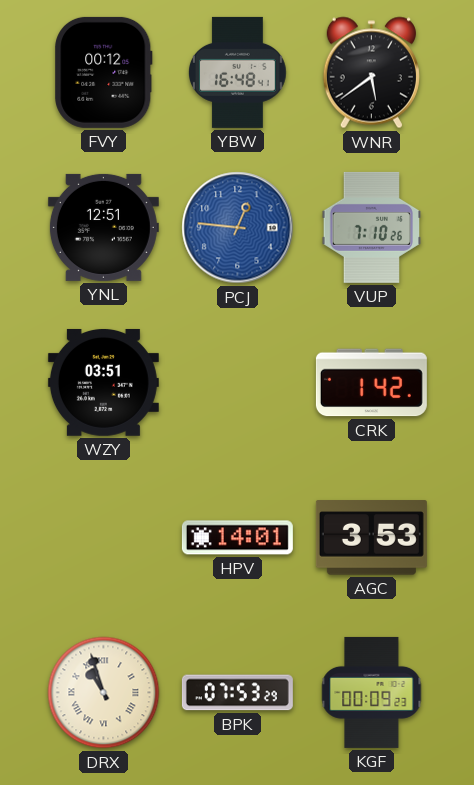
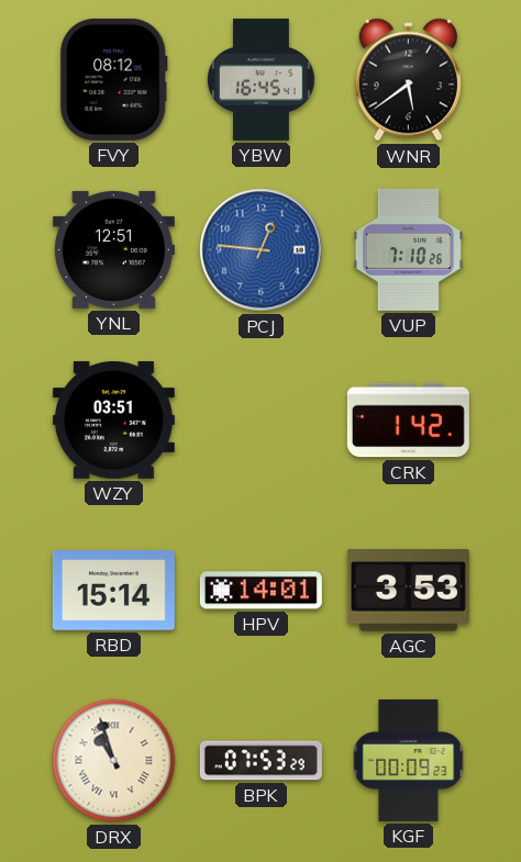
FVY: 00:12 -> 08:12 (114, 79)
YBW: 16:48 -> 16:45 (262, 79)
RBD: none -> 15:14 (113, 591)
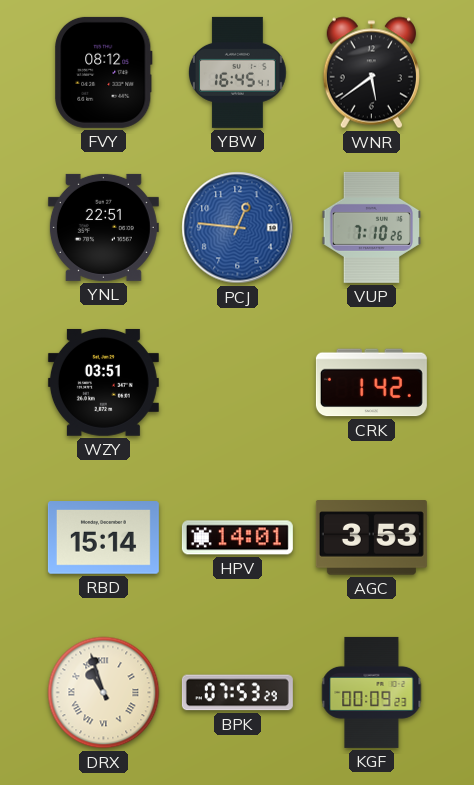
YNL: 12:51 -> 22:51 (103, 227)
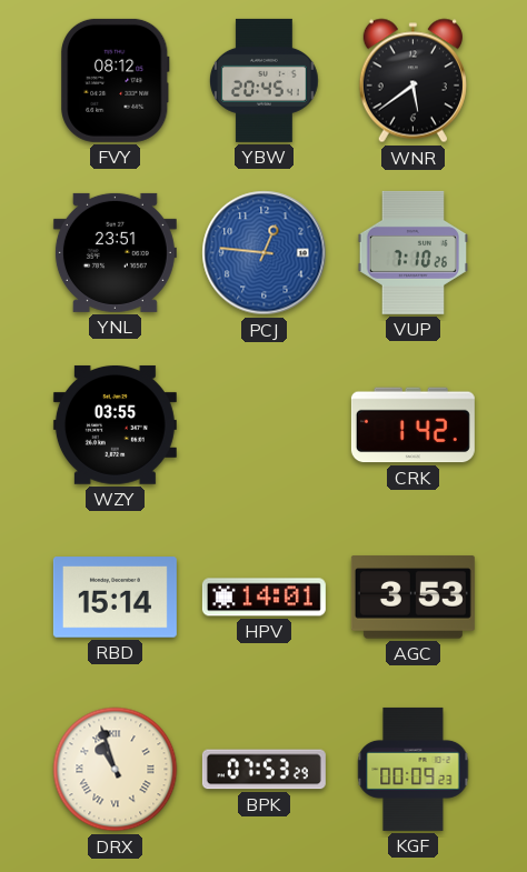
YBW: 16:45 -> 20:45 (265, 80)
YNL: 22:51 -> 23:51 (115, 252)
WZY: 03:51 -> 03:55 (115, 424)
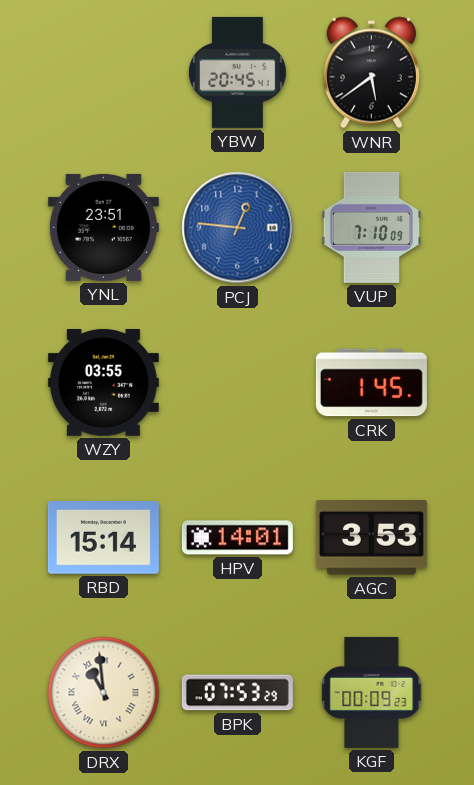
FVY: 08:12 -> none (116, 80)
VUP: 7:10:26 -> 7:10:09 (372, 227)
CRK: 1:42 -> 1:45 (371, 383)
DRX: 10:57 -> 10:59 (104, 693)
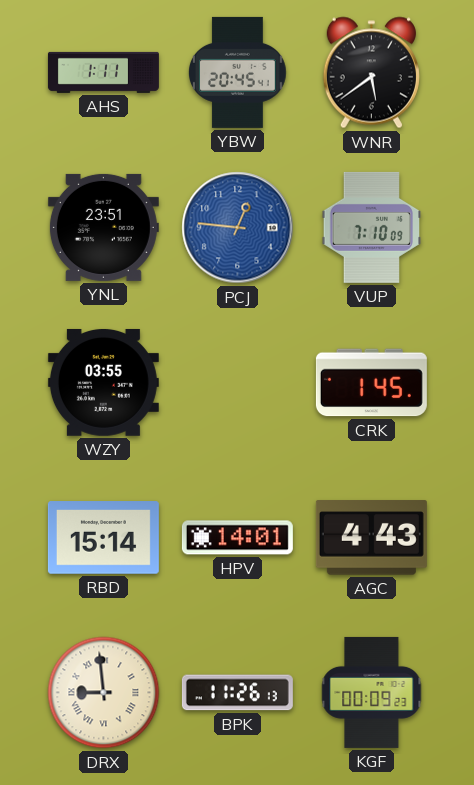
AHS: none -> 1:11 (103, 72)
AGC: 3:53 -> 4:43 (371, 538)
DRX: 10:59 -> 8:59 (104, 693)
BPK: 07:53 -> 11:26 (237, 693)
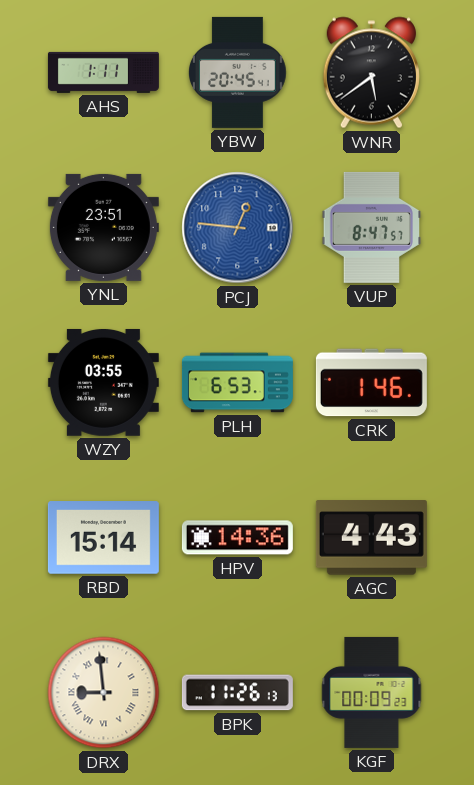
VUP: 7:10 -> 8:47 (372, 227)
PLH: none -> 6:53 (237, 383)
CRK: 1:45 -> 1:46 (371, 383)
HPV: 14:01 -> 14:36 (237, 538)
